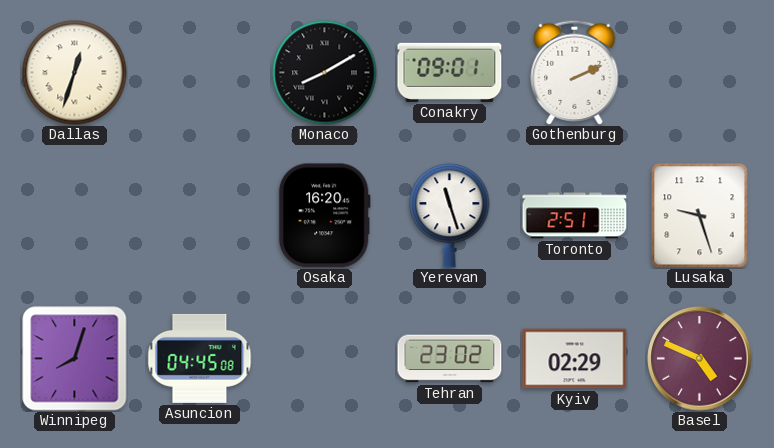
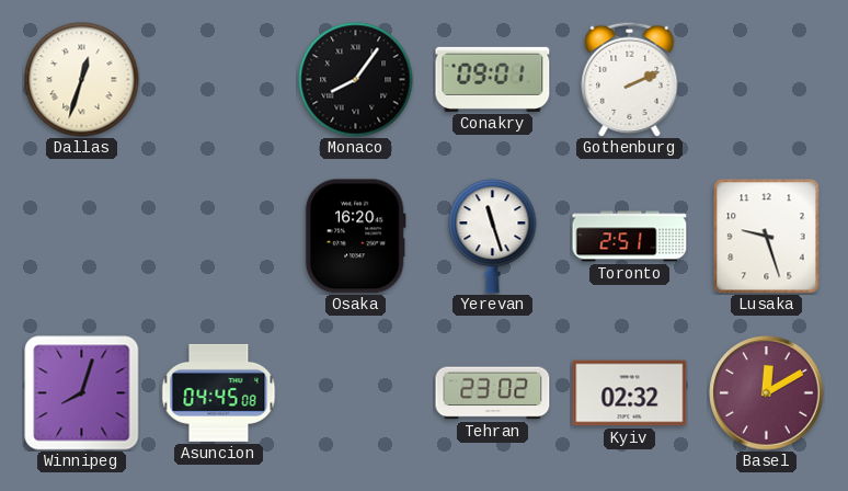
Monaco: 8:10 -> 8:06 (356, 80)
Kyiv: 02:29 -> 02:32 (630, 393)
Basel: 4:49 -> 12:10 (767, 393)
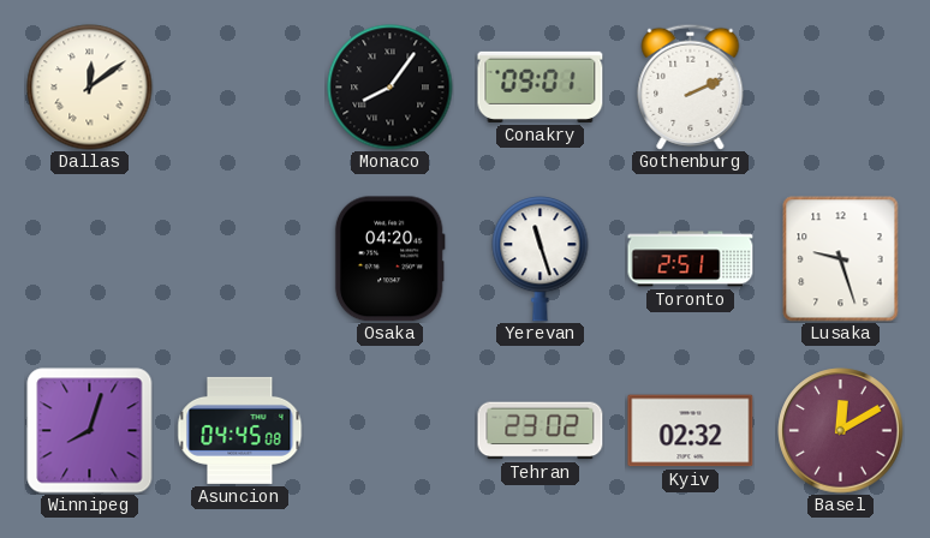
Dallas: 12:33 -> 12:09 (90, 88)
Osaka: 16:20 -> 04:20 (389, 259)
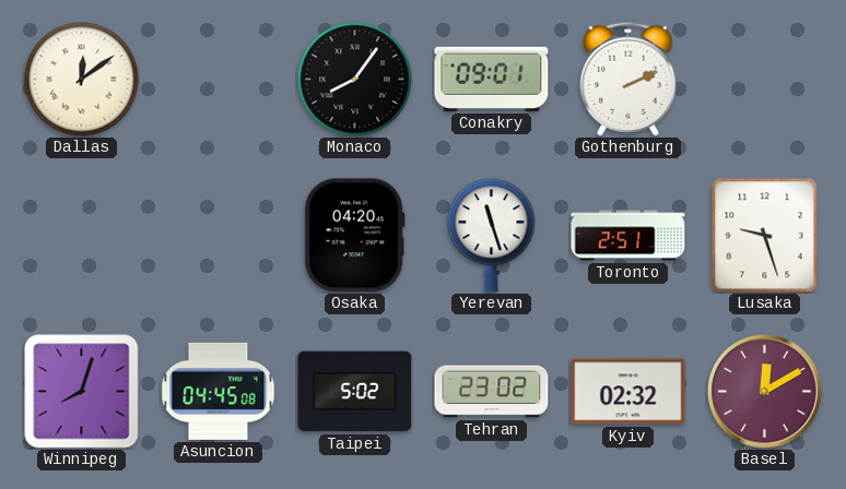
Taipei: none -> 5:02 (355, 392)
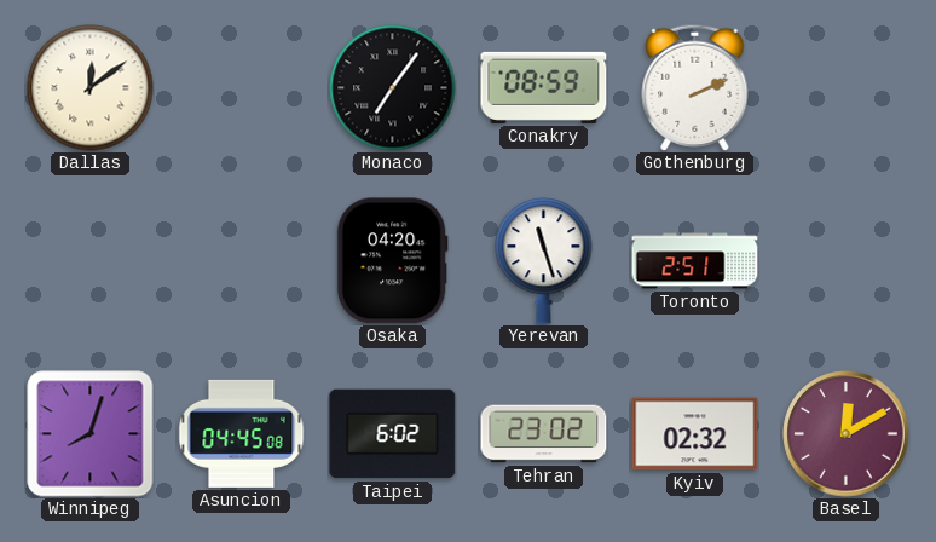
Monaco: 8:06 -> 7:06 (393, 88)
Conakry: 09:01 -> 08:59 (544, 87)
Lusaka: 9:27 -> none (765, 236)
Taipei: 5:02 -> 6:02 (393, 434)
